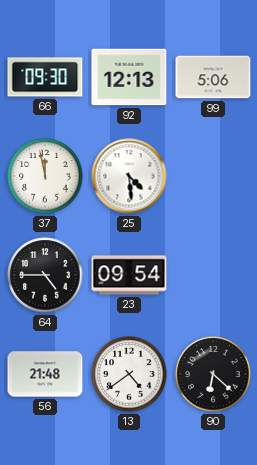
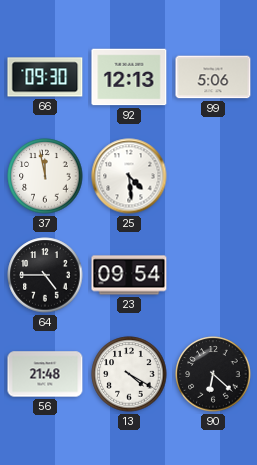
13: 4:39 -> 4:20 (129, 374)
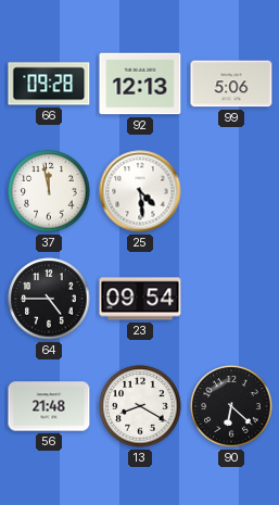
66: 09:30 -> 09:28 (49, 84)
13: 4:20 -> 8:20 (140, 406)
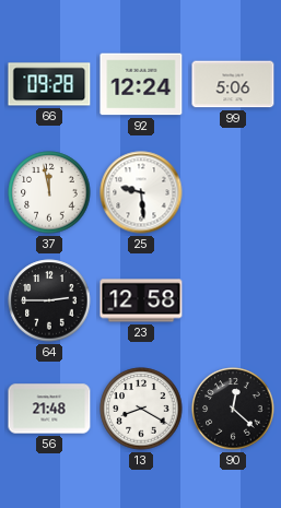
92: 12:13 -> 12:24 (141, 84)
25: 4:29 -> 9:29 (141, 192)
64: 4:45 -> 2:45 (49, 300)
23: 09:54 -> 12:58 (141, 300)
90: 6:22 -> 12:22 (233, 409)
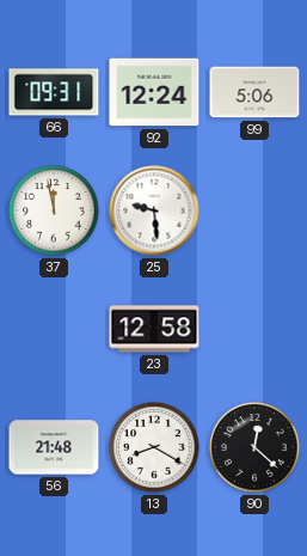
66: 09:28 -> 09:31 (54, 92)
64: 2:45 -> none (49, 300)
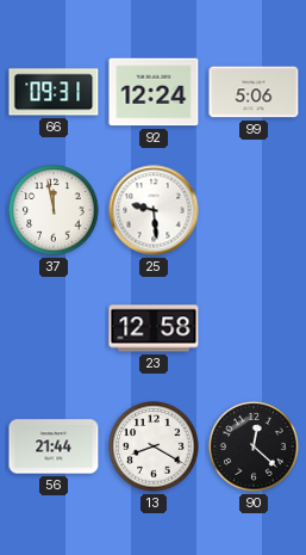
56: 21:48 -> 21:44 (54, 446)
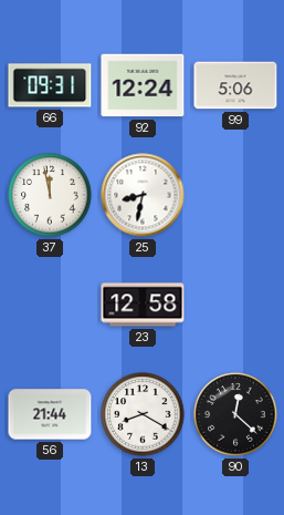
25: 9:29 -> 8:32 (143, 195)
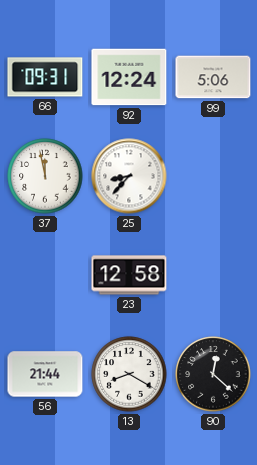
25: 8:32 -> 8:37 (129, 176)
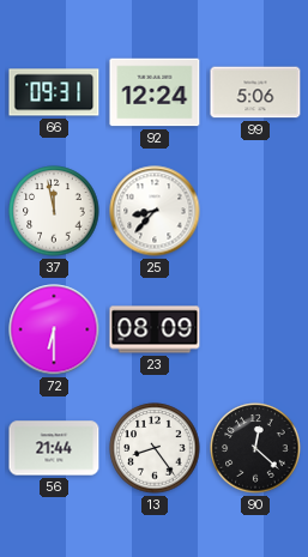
72: none -> 6:30 (54, 329)
23: 12:58 -> 08:09 (155, 329)
13: 8:20 -> 8:24 (155, 448)
